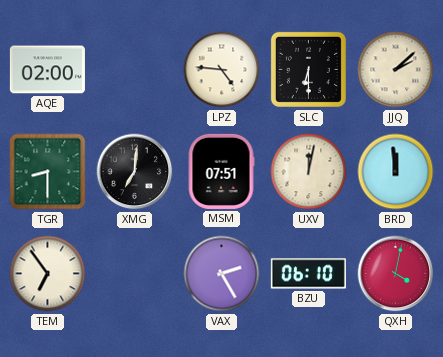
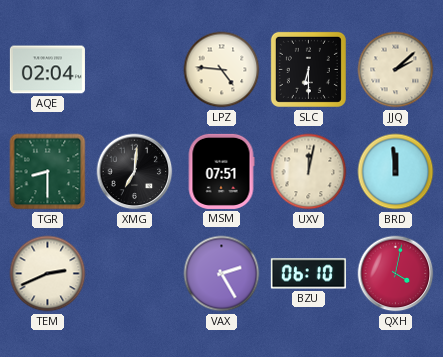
AQE: 02:00 -> 02:04 (47, 70)
TEM: 6:54 -> 2:41 (48, 274)
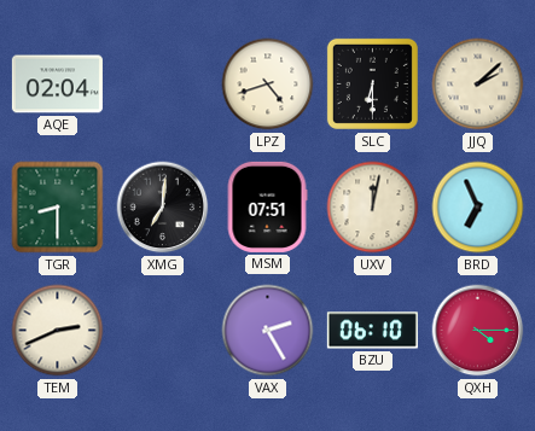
LPZ: 4:46 -> 4:42 (268, 85)
BRD: 11:59 -> 6:56 (478, 208)
QXH: 4:02 -> 4:15 (478, 331)
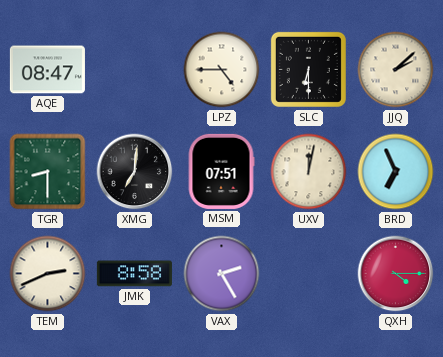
AQE: 02:04 -> 08:47 (47, 70)
LPZ: 4:42 -> 4:45 (222, 70)
JMK: none -> 8:58 (134, 274)
BZU: 06:10 -> none (372, 331)
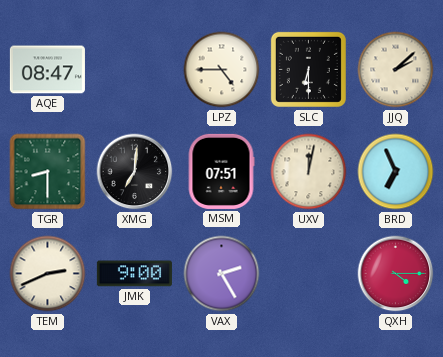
JMK: 8:58 -> 9:00 (134, 274)
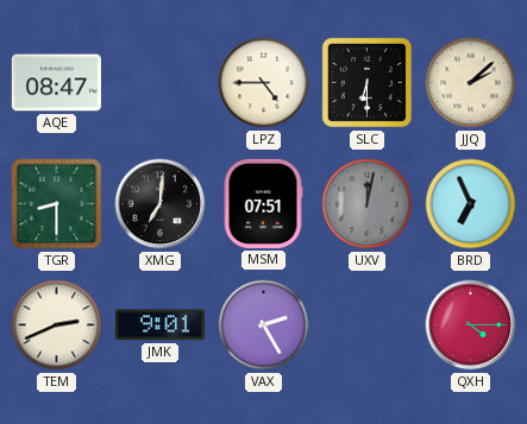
UXV dial: cream -> grey (368, 204)
JMK: 9:00 -> 9:01 (159, 325)
